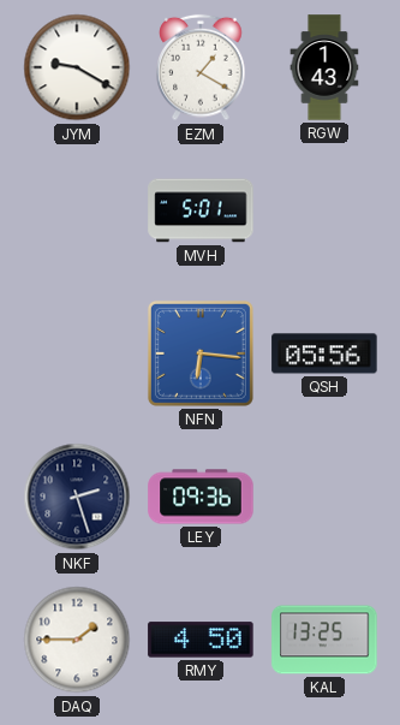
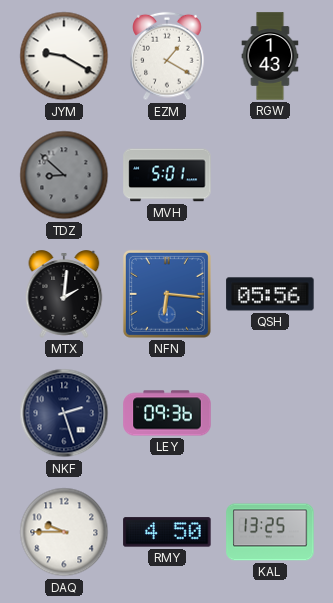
TDZ: none -> 8:52 (64, 175)
MTX: none -> 2:01 (64, 294)
DAQ: 1:45 -> 9:45 (64, 532)
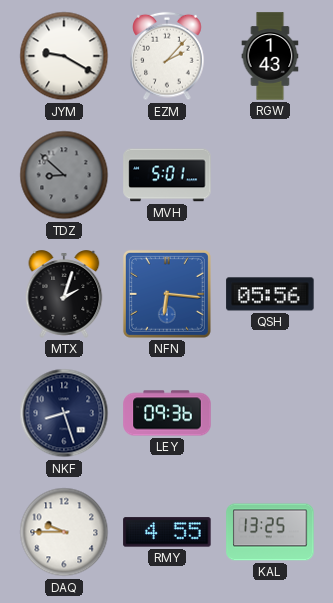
EZM: 1:20 -> 2:07 (167, 56)
MTX: 2:01 -> 2:03 (64, 294)
NKF: 2:27 -> 8:27 (64, 413)
RMY: 4:50 -> 4:55 (167, 532)
